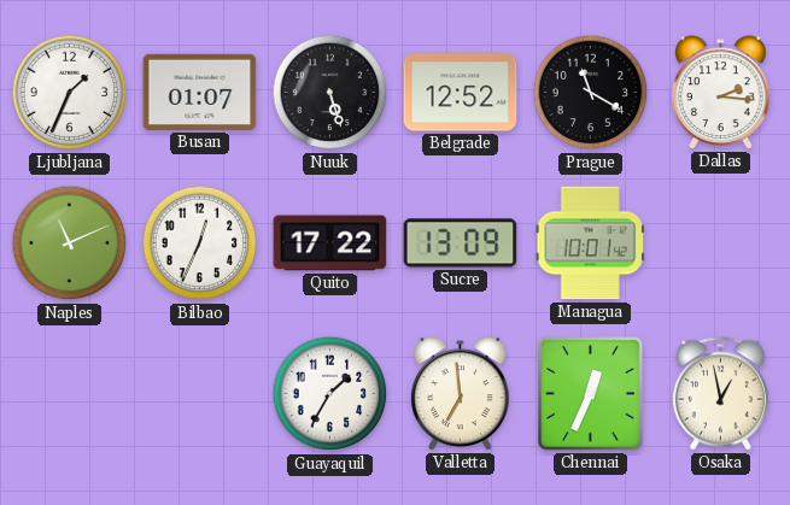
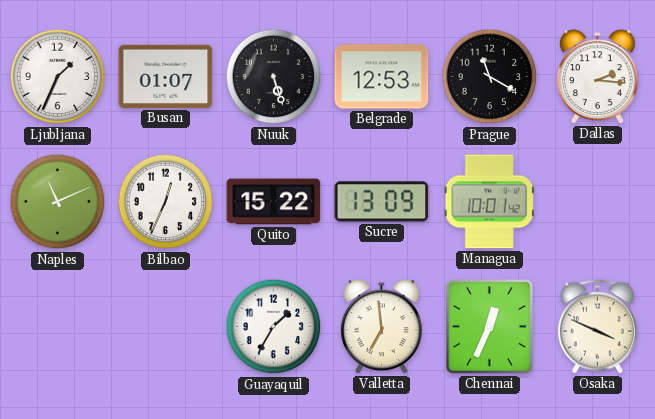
Belgrade: 12:52 -> 12:53 (382, 77)
Quito: 17:22 -> 15:22 (274, 202)
Osaka: 12:58 -> 3:49 (597, 327)
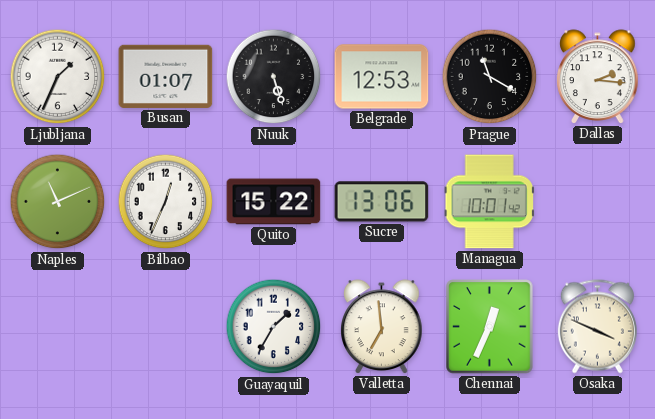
Sucre: 13:09 -> 13:06 (382, 202)
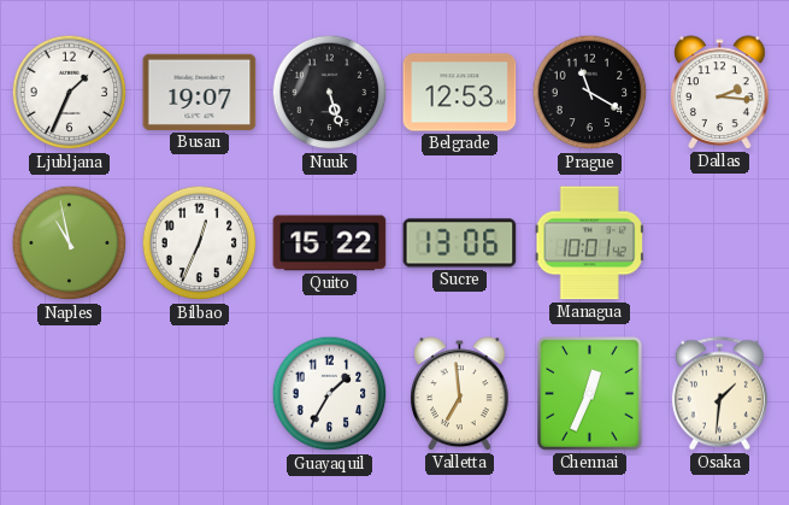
Busan: 01:07 -> 19:07 (200, 92)
Naples: 11:11 -> 10:58 (70, 243)
Osaka: 3:49 -> 1:31 (719, 394)
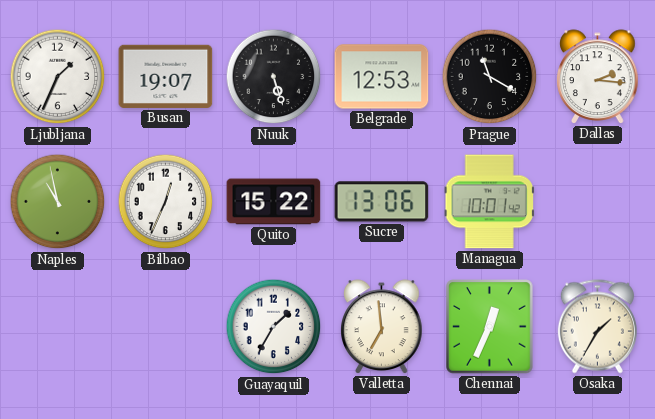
Osaka: 1:31 -> 1:35 (597, 327)
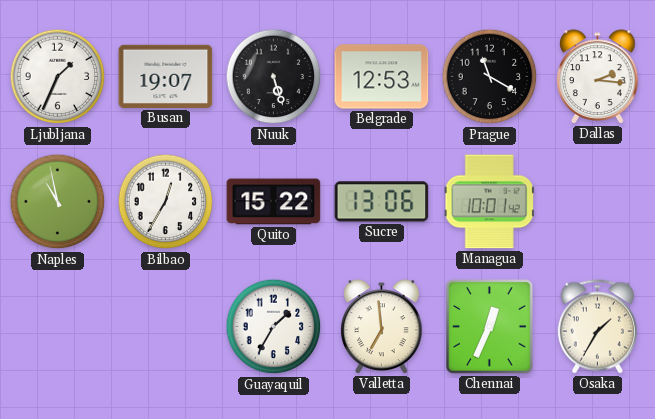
Bilbao: 12:34 -> 12:35 (166, 202)
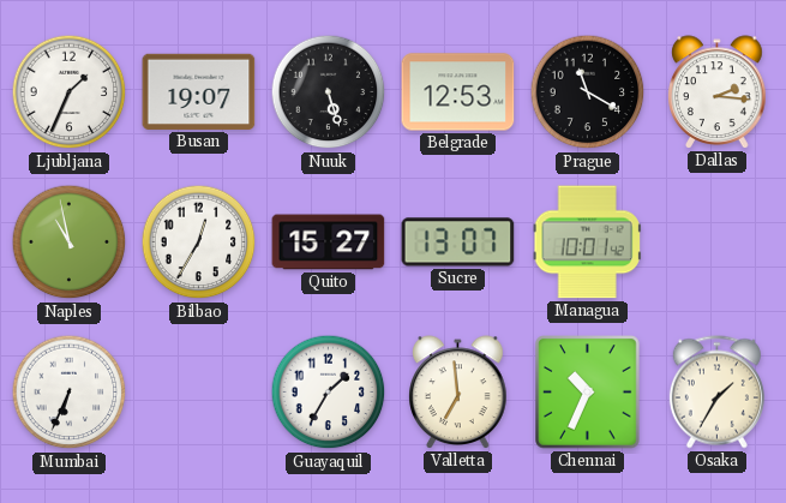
Quito: 15:22 -> 15:27 (329, 242)
Sucre: 13:06 -> 13:07 (458, 242)
Mumbai: none -> 6:34 (70, 393)
Chennai: 12:34 -> 10:34 (588, 393)
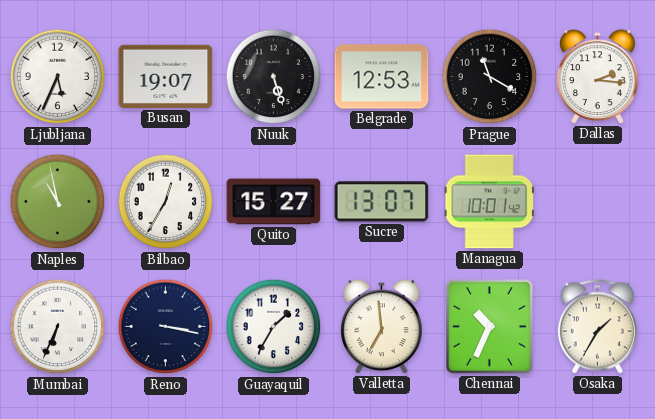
Ljubljana: 1:34 -> 5:34 (58, 77)
Reno: none -> 3:17 (166, 327)
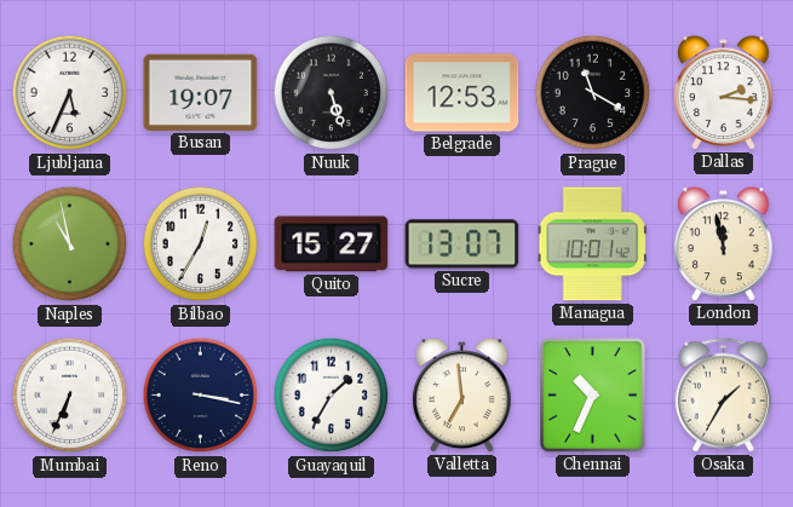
London: none -> 11:58 (724, 244)
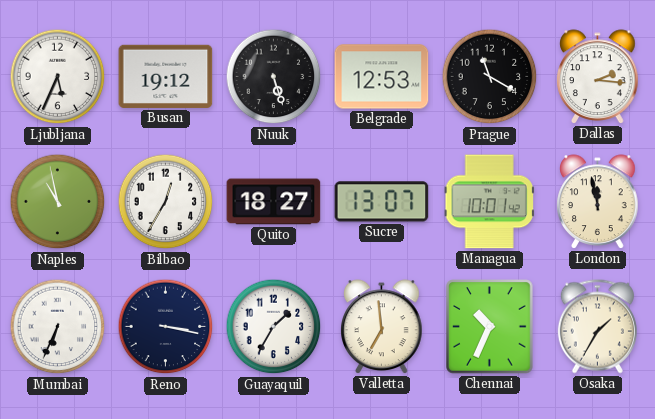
Busan: 19:07 -> 19:12 (166, 76)
Quito: 15:27 -> 18:27 (274, 202)
